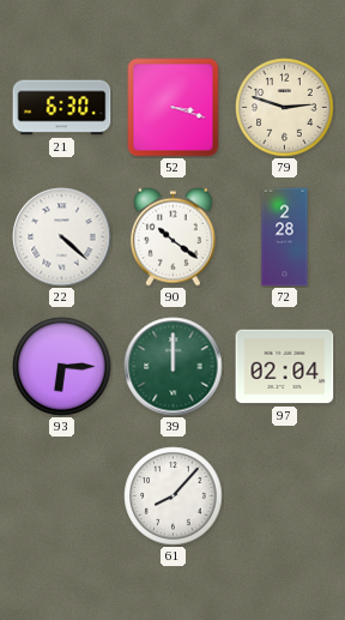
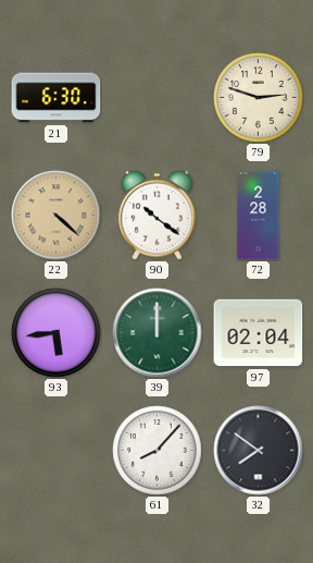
52: 3:18 -> none (174, 108)
22 dial: white -> champagne (57, 216)
93: 6:15 -> 5:44 (57, 333)
32: none -> 7:51 (259, 451)
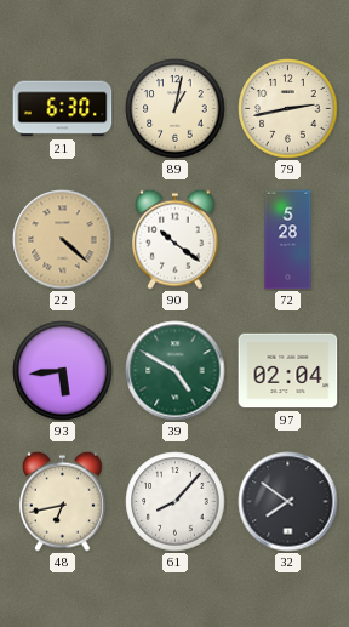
89: none -> 1:02 (176, 109)
79: 2:48 -> 2:43 (288, 109)
72: 2:28 -> 5:28 (288, 240)
39: 12:00 -> 4:50 (176, 371)
48: none -> 6:43 (62, 501)
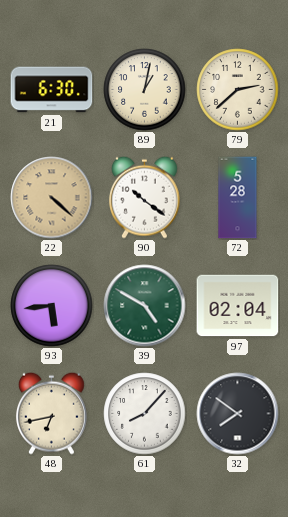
79: 2:43 -> 2:38 (238, 90)
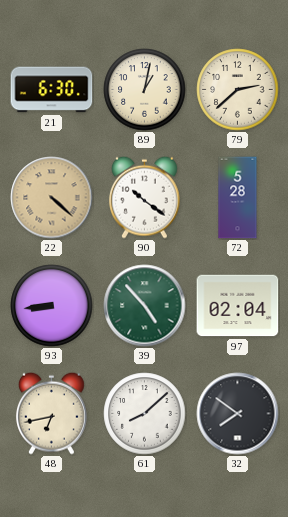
93: 5:44 -> 8:44 (52, 306)
39: 4:50 -> 4:53 (145, 306)
61: 8:07 -> 8:08 (145, 414)
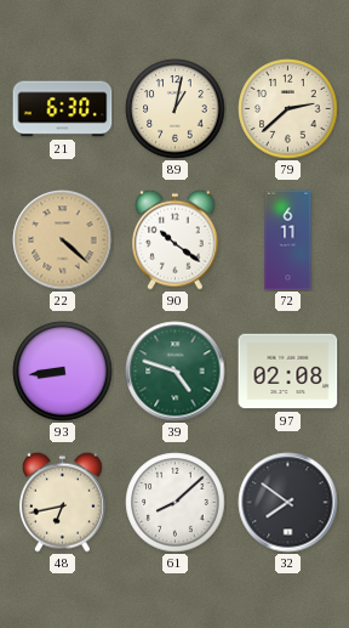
72: 5:28 -> 6:11 (288, 241)
39: 4:53 -> 4:48 (176, 372)
97: 02:04 -> 02:08 (288, 372)
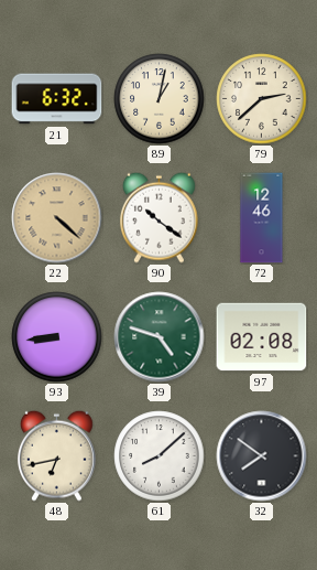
21: 6:30 -> 6:32 (57, 99)
72: 6:11 -> 12:46 (262, 218)
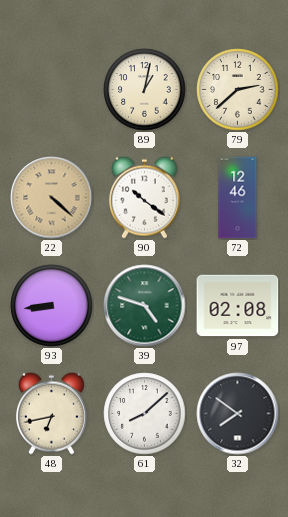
21: 6:32 -> none (57, 99)
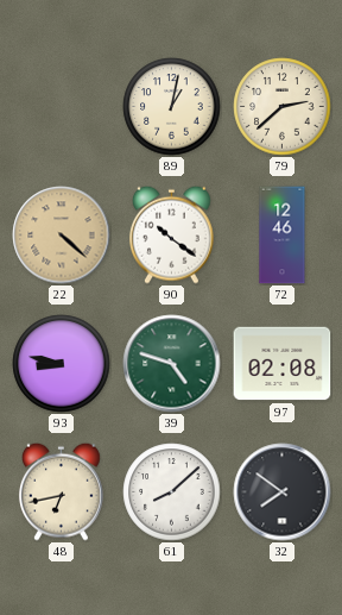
93: 8:44 -> 8:47 (62, 364)
